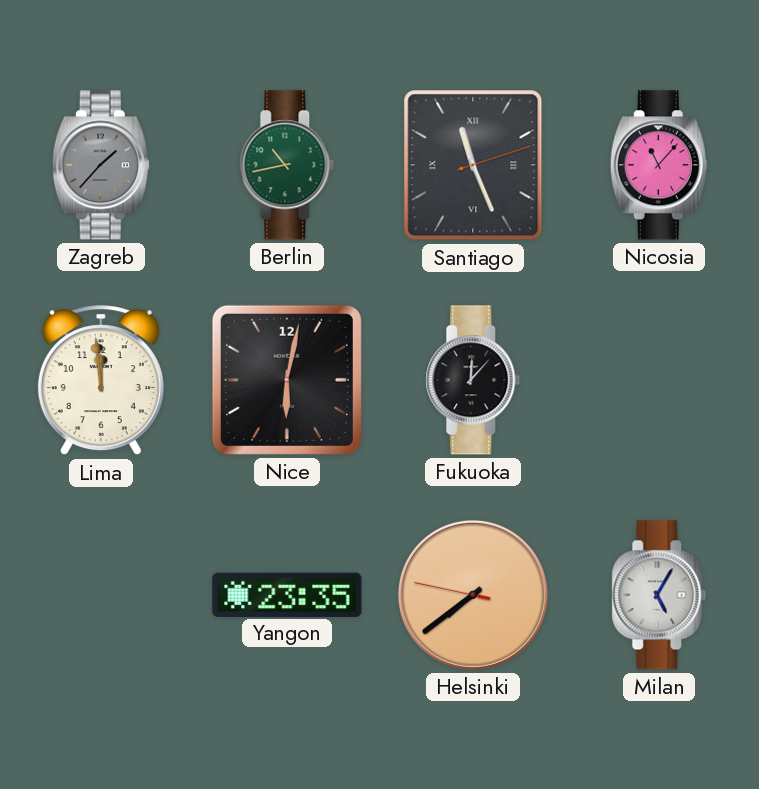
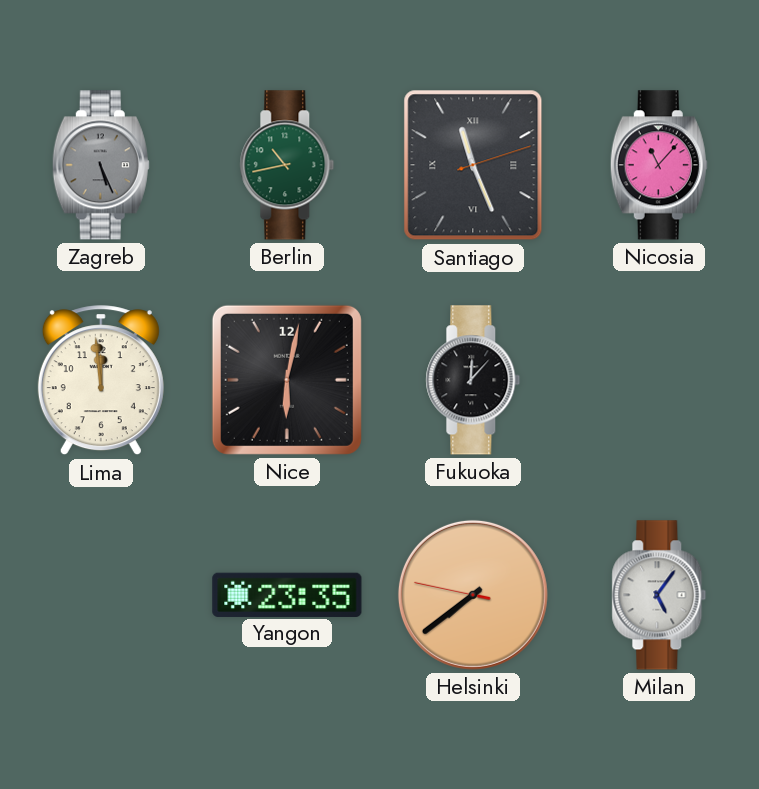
Zagreb: 1:37 -> 5:26 (101, 165)
Milan: 5:05 -> 5:06 (659, 595)
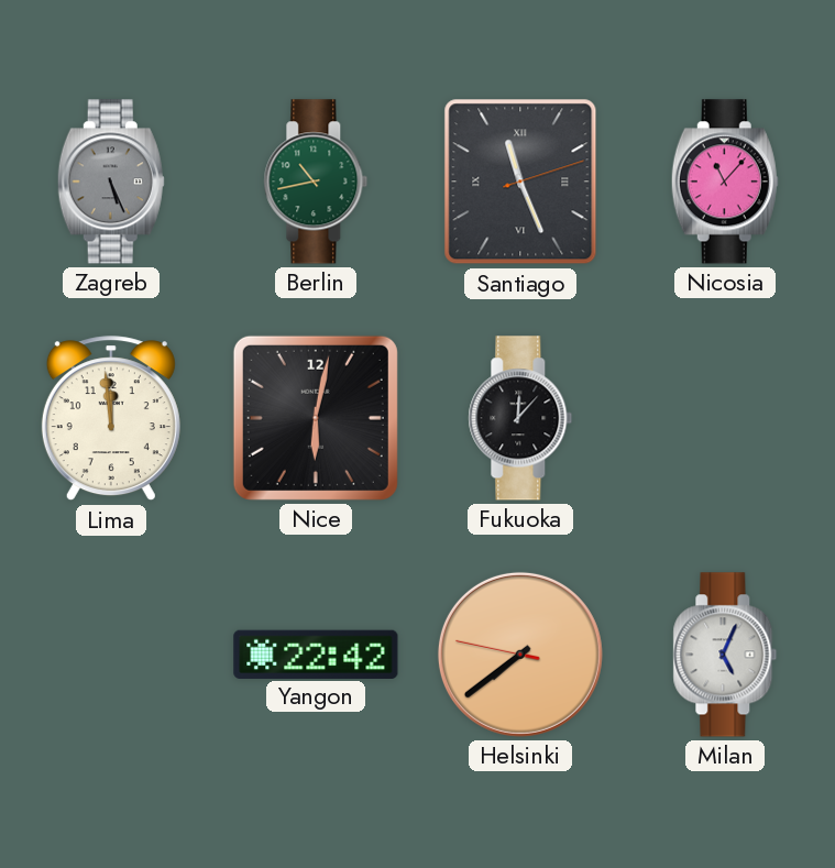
Yangon: 23:35 -> 22:42 (316, 653)
Milan: 5:06 -> 5:04 (725, 655)
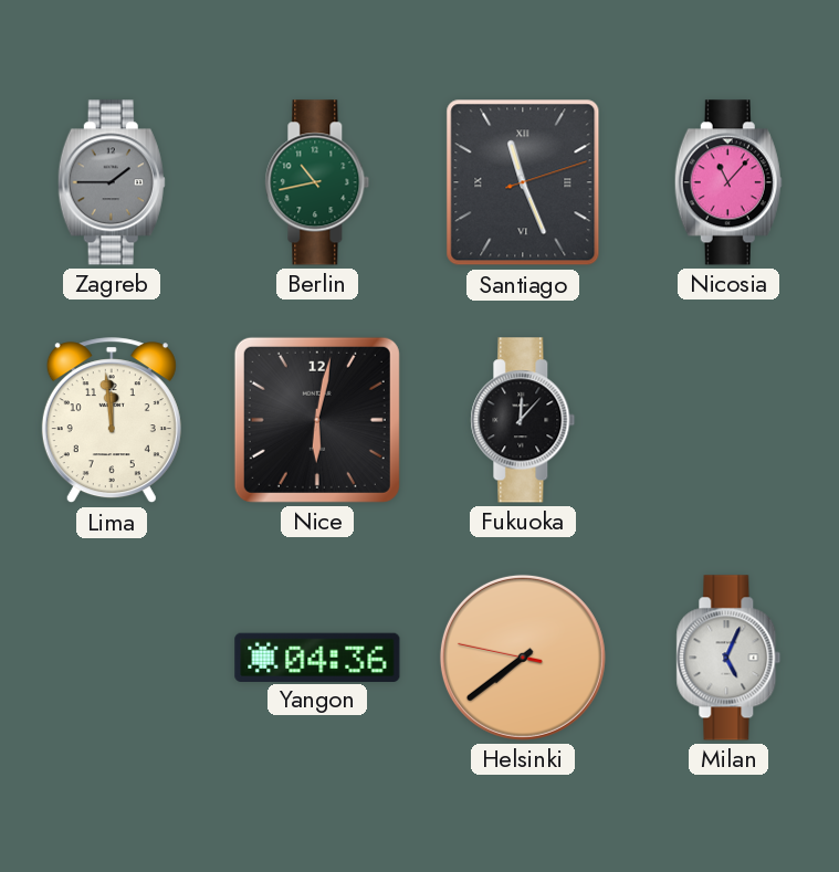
Zagreb: 5:26 -> 1:45 (112, 182)
Yangon: 22:42 -> 04:36 (317, 656)
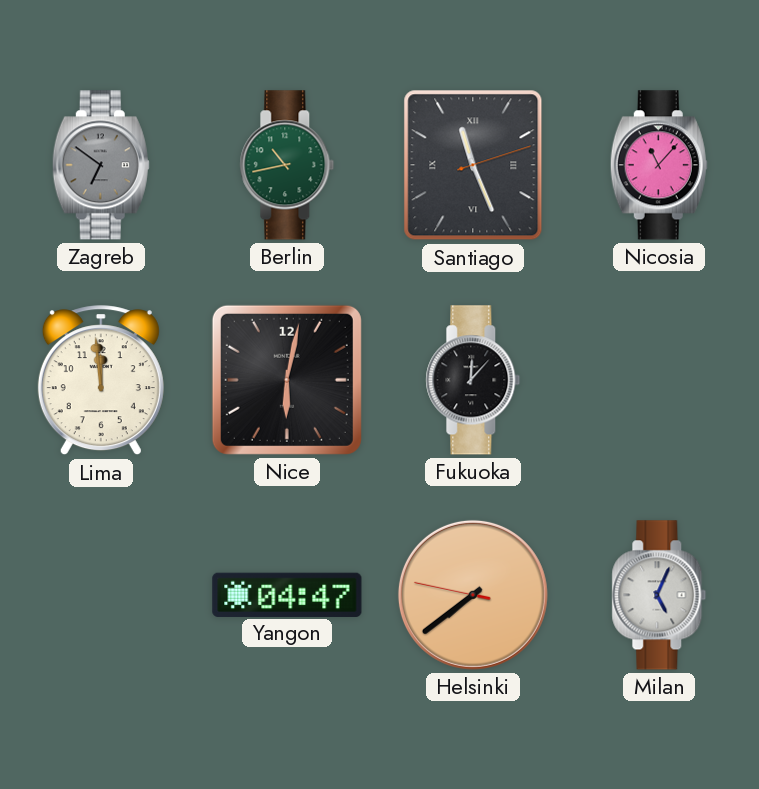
Zagreb: 1:45 -> 6:51 (101, 165)
Yangon: 04:36 -> 04:47 (287, 594)
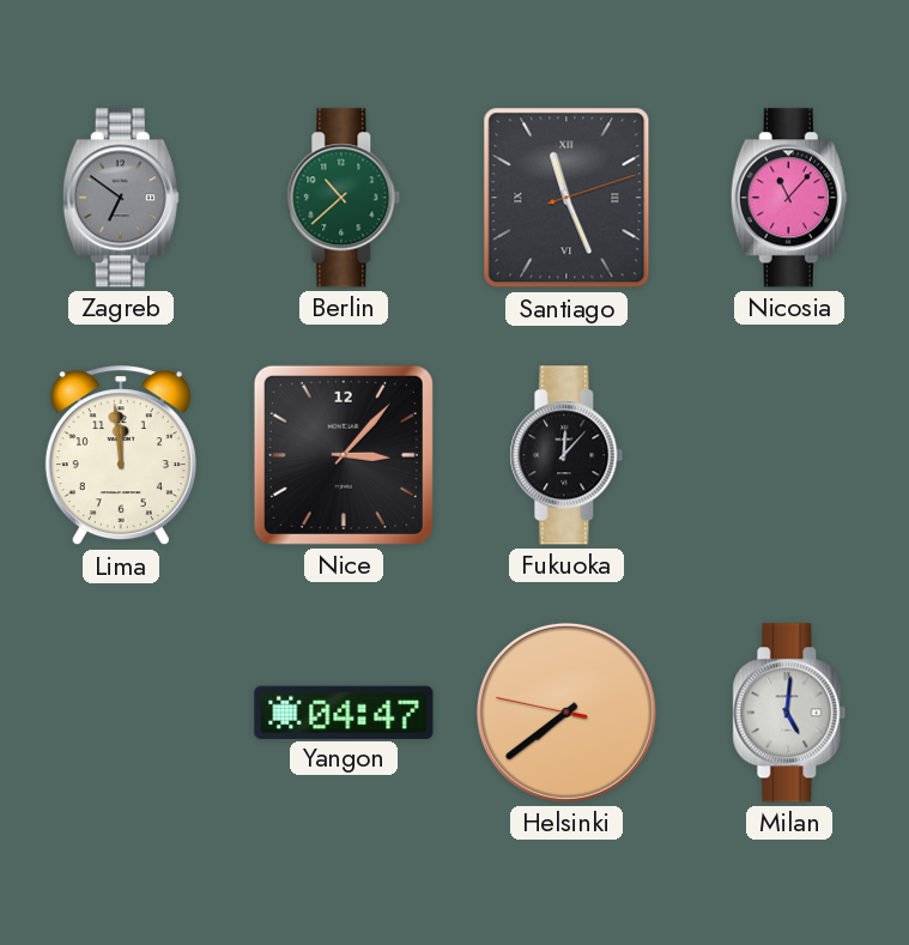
Berlin: 10:43 -> 10:38 (344, 198)
Nice: 6:02 -> 3:07 (344, 455)
Milan: 5:04 -> 5:01 (789, 713)
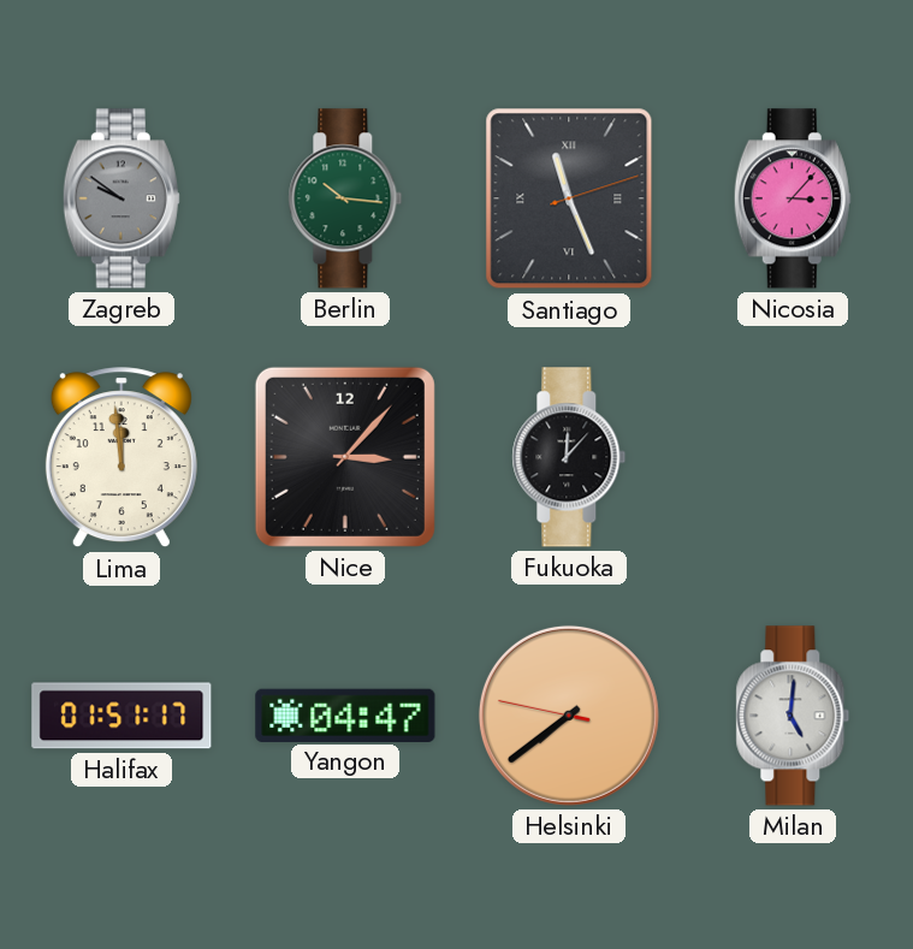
Zagreb: 6:51 -> 9:51 (121, 198)
Berlin: 10:38 -> 10:16 (345, 198)
Nicosia: 11:07 -> 3:07 (793, 198)
Halifax: none -> 01:51 (121, 716)
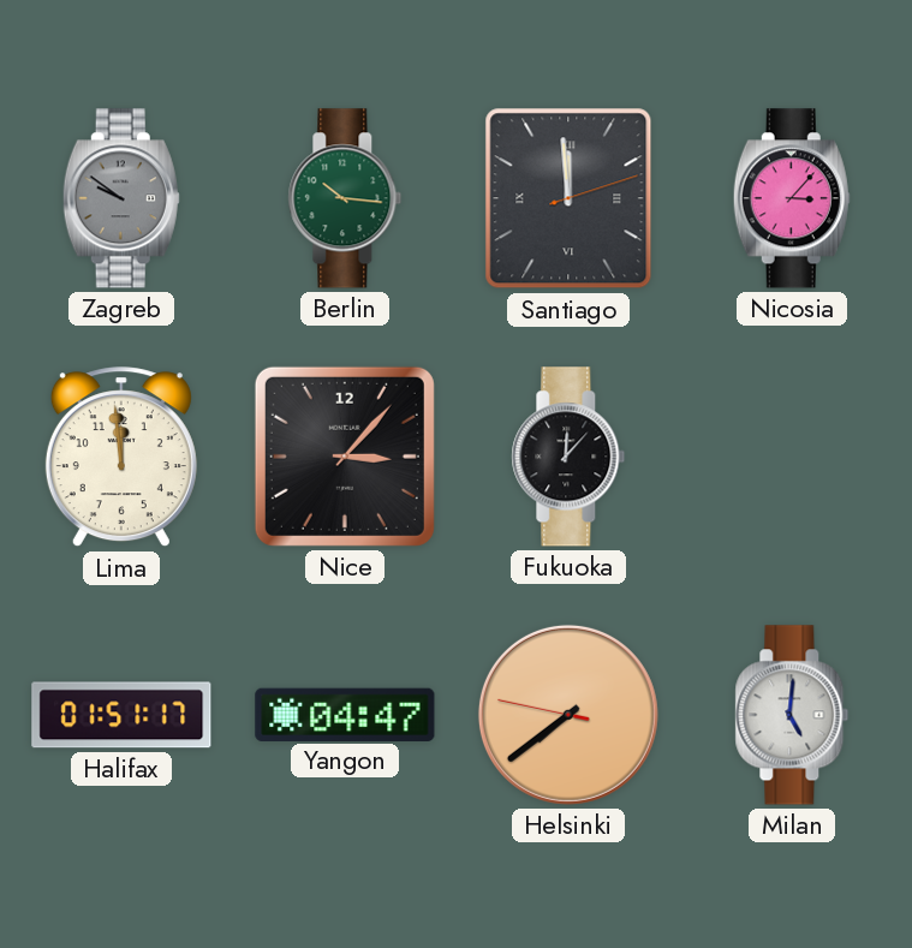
Santiago: 11:26 -> 11:59 (568, 198)
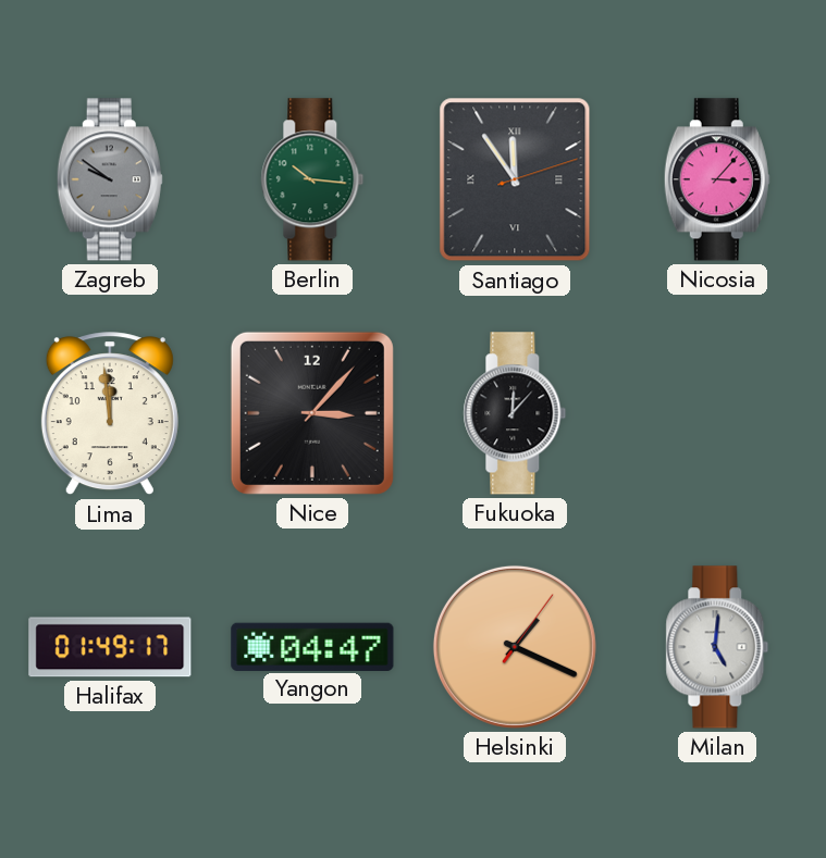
Santiago: 11:59 -> 11:54 (515, 179)
Halifax: 01:51 -> 01:49 (110, 647)
Helsinki: 7:38 -> 1:19 (515, 647)
